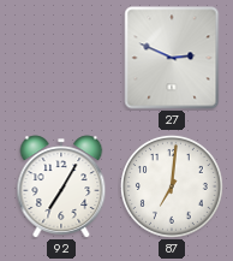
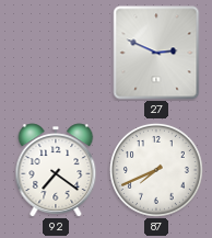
92: 7:05 -> 7:21 (56, 170)
87: 7:01 -> 7:41 (156, 170)
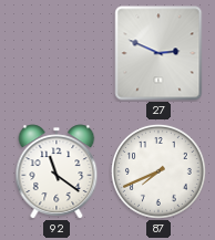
92: 7:21 -> 11:21 (57, 171)
